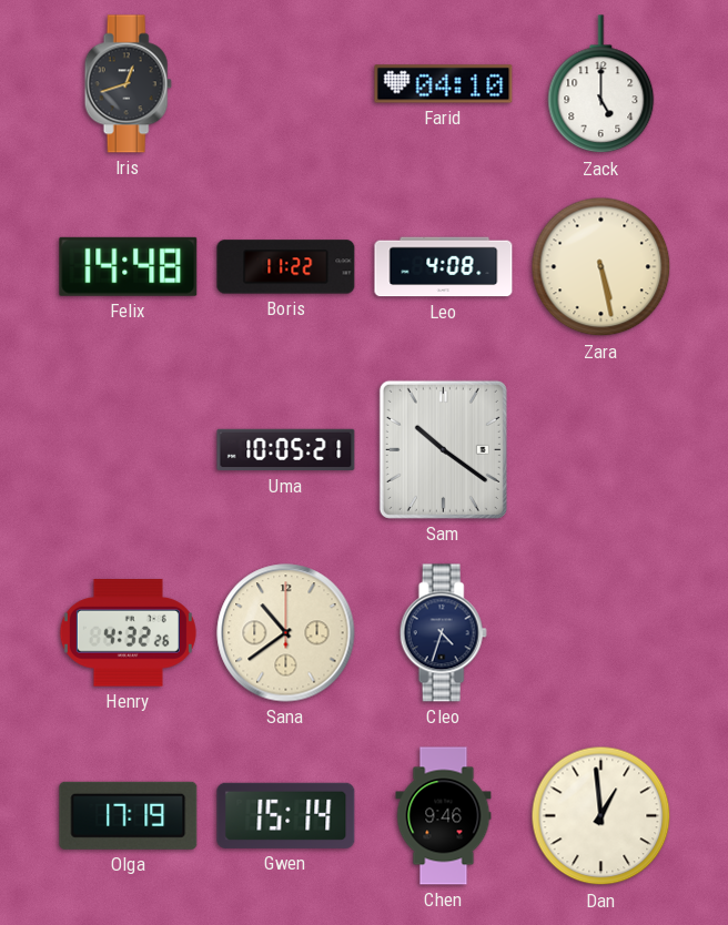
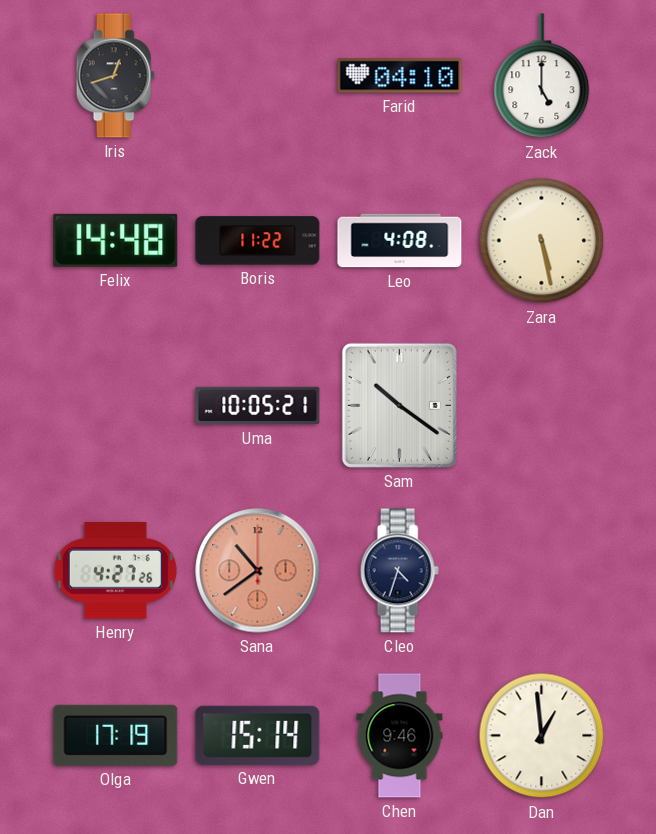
Henry: 4:32 -> 4:27 (115, 571)
Sana dial: cream -> salmon (258, 571)
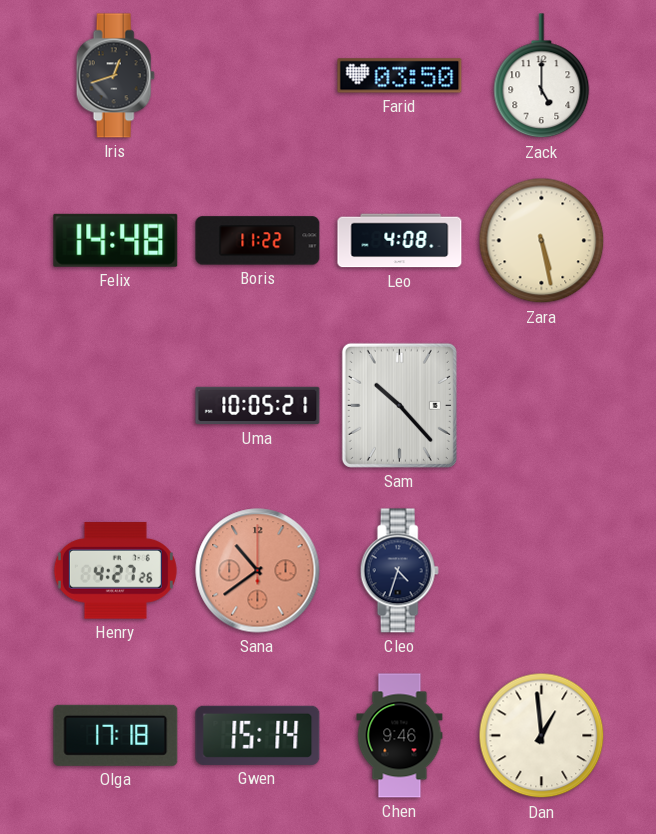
Farid: 04:10 -> 03:50 (400, 76)
Sam: 10:21 -> 10:23 (399, 405)
Olga: 17:19 -> 17:18 (116, 735)
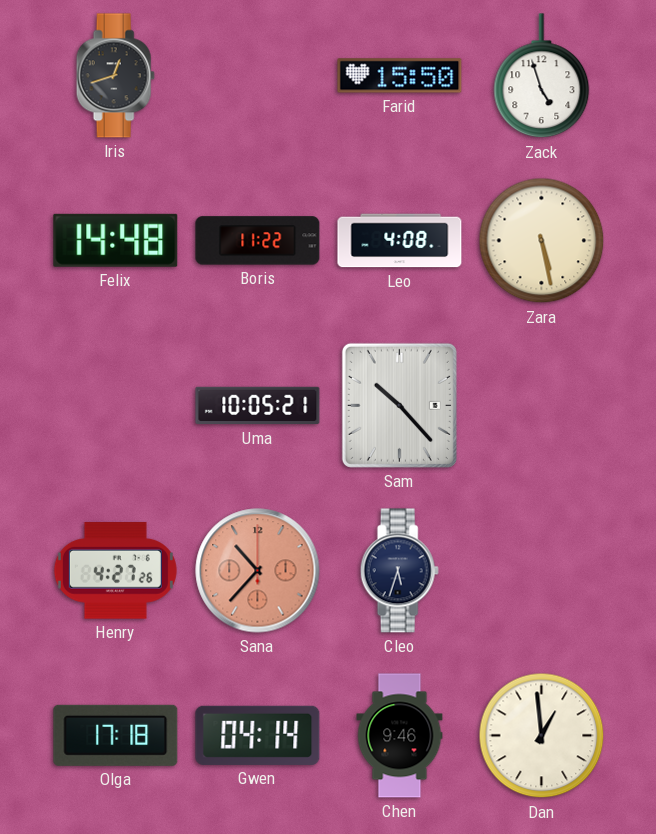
Farid: 03:50 -> 15:50 (400, 76)
Zack: 5:00 -> 4:57 (542, 76)
Sana: 10:39 -> 10:37 (258, 571)
Cleo: 4:33 -> 5:33 (399, 571)
Gwen: 15:14 -> 04:14 (258, 735)
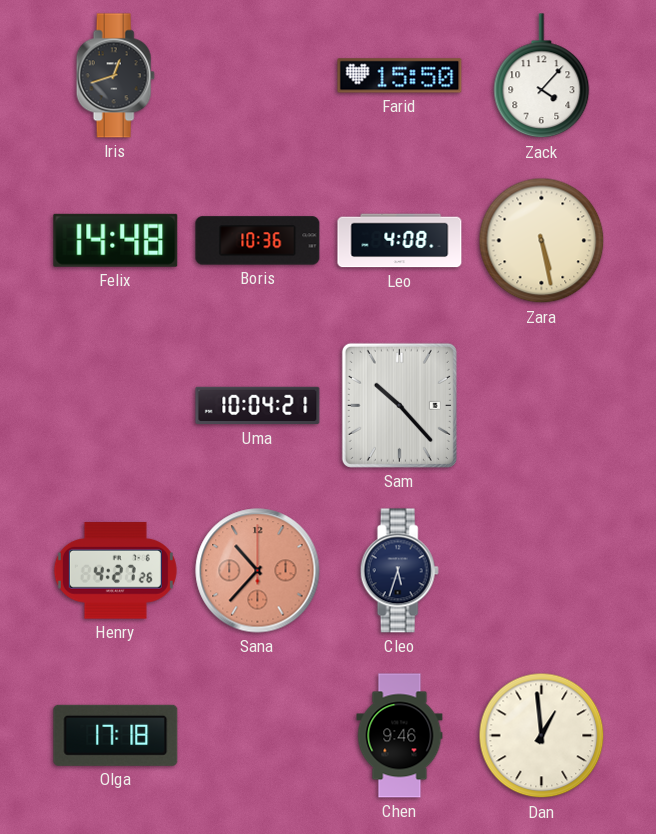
Zack: 4:57 -> 4:07 (542, 76)
Boris: 11:22 -> 10:36 (258, 241)
Uma: 10:05 -> 10:04 (258, 406)
Gwen: 04:14 -> none (258, 735)
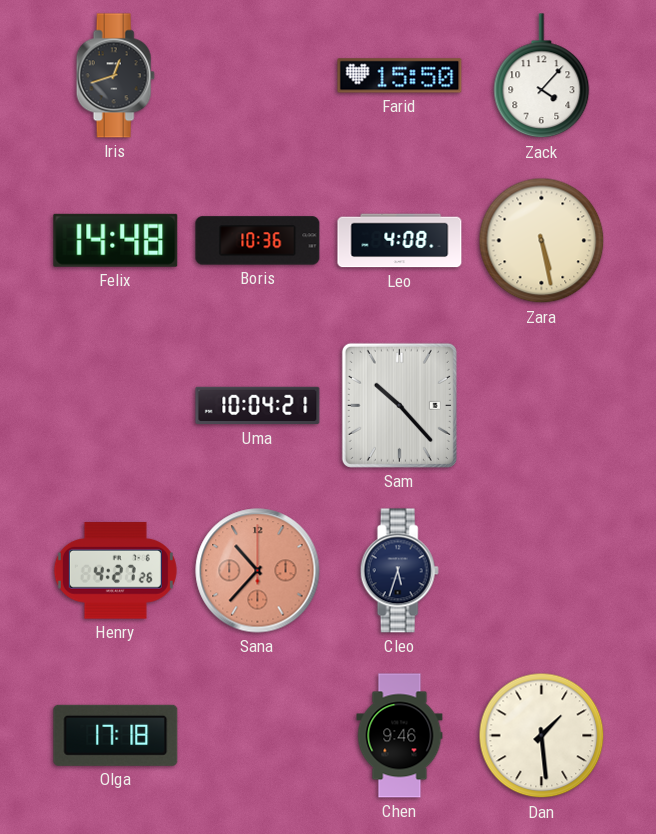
Dan: 12:59 -> 1:29 (542, 736)
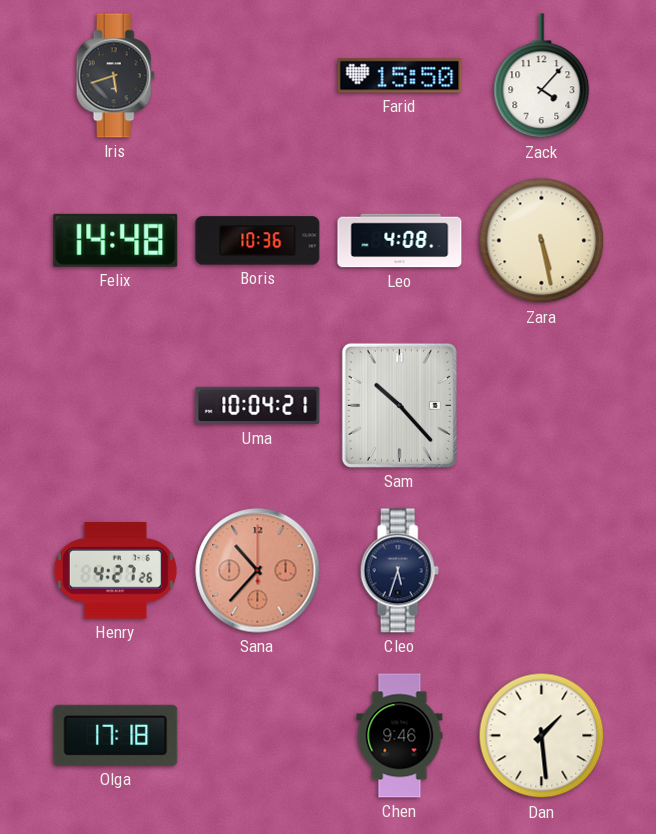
Iris: 12:42 -> 5:42 (115, 76)
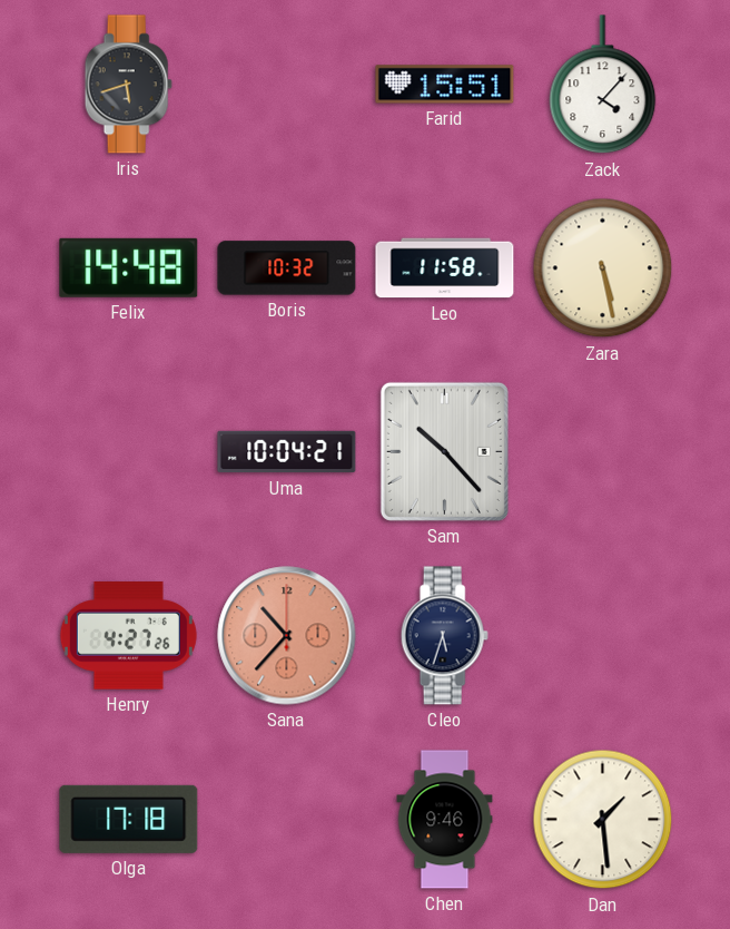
Farid: 15:50 -> 15:51 (445, 85)
Boris: 10:36 -> 10:32 (287, 268)
Leo: 4:08 -> 11:58 (445, 268)
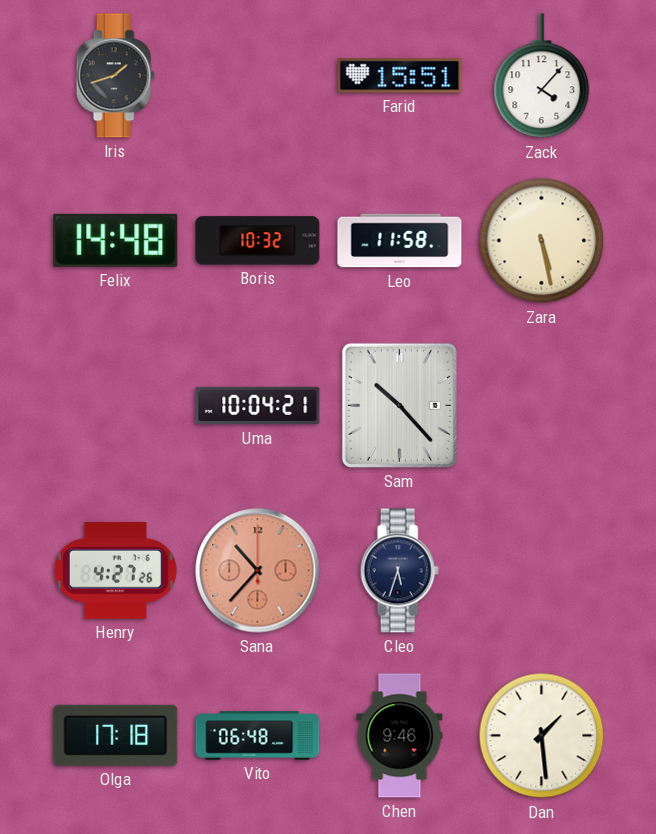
Iris: 5:42 -> 1:42 (115, 76)
Vito: none -> 06:48 (258, 736)
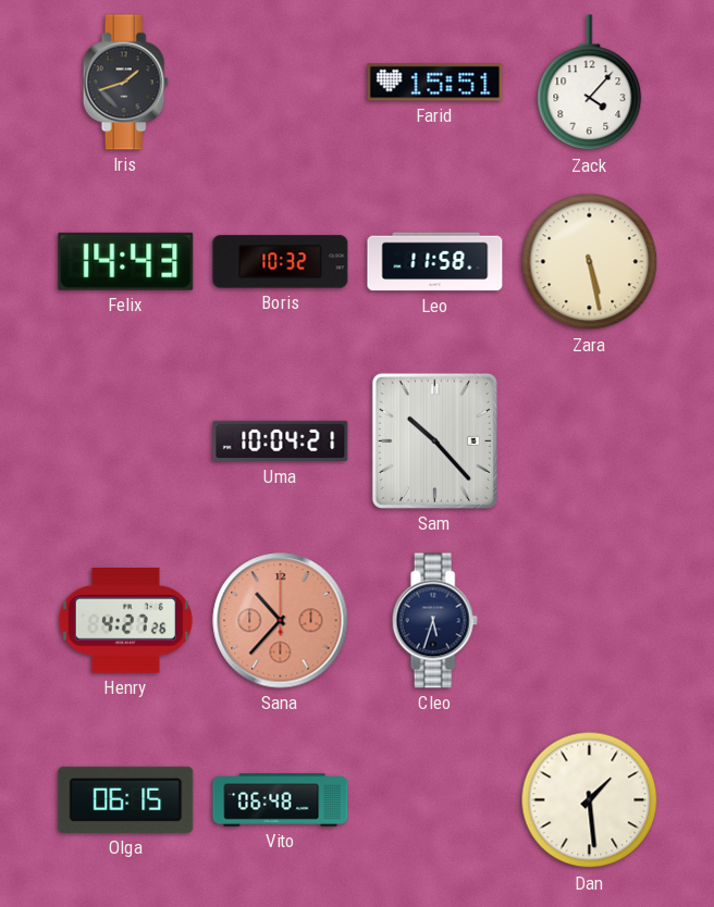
Felix: 14:48 -> 14:43 (126, 261)
Olga: 17:18 -> 06:15 (126, 799)
Chen: 9:46 -> none (400, 736)
